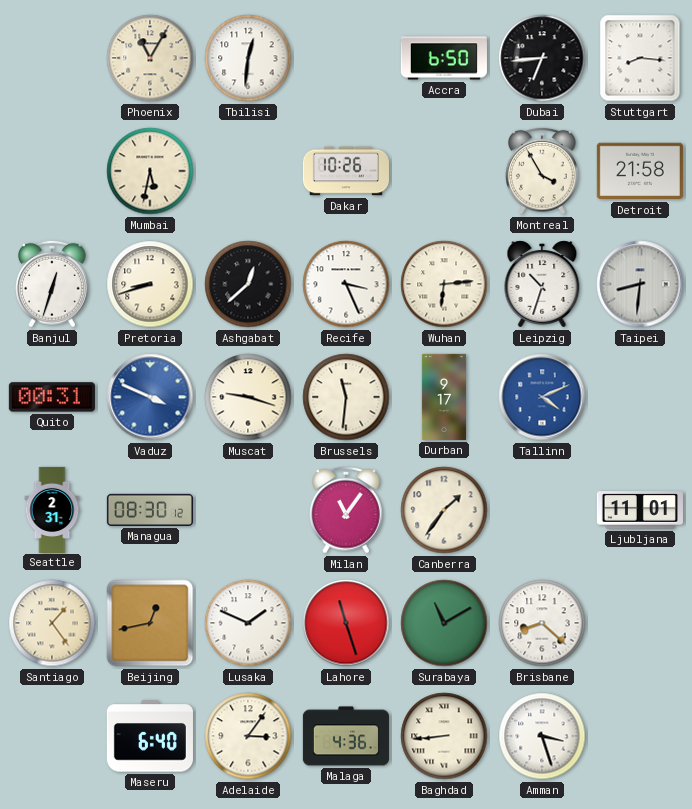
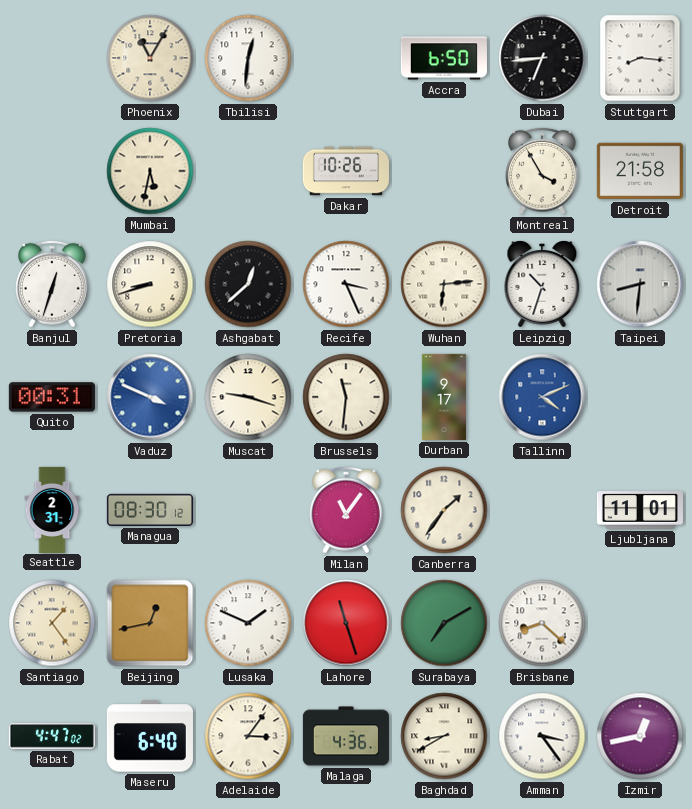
Surabaya: 11:10 -> 7:10 (444, 623)
Rabat: none -> 4:47 (52, 737)
Baghdad: 8:44 -> 8:40 (444, 736)
Amman: 3:27 -> 3:24 (542, 736)
Izmir: none -> 12:43 (640, 736)
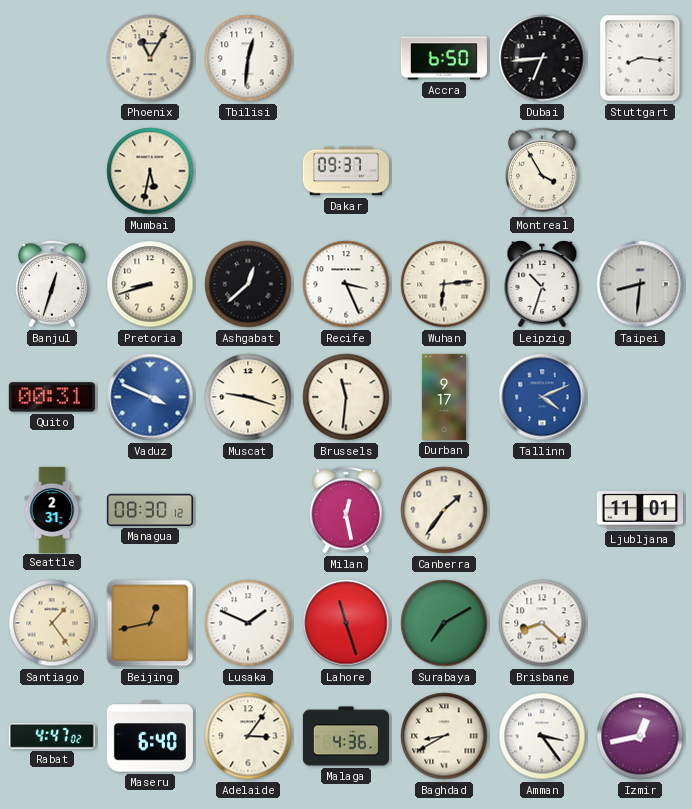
Dakar: 10:26 -> 09:37 (346, 171)
Detroit: 21:58 -> none (640, 171)
Milan: 11:06 -> 12:28 (347, 510)
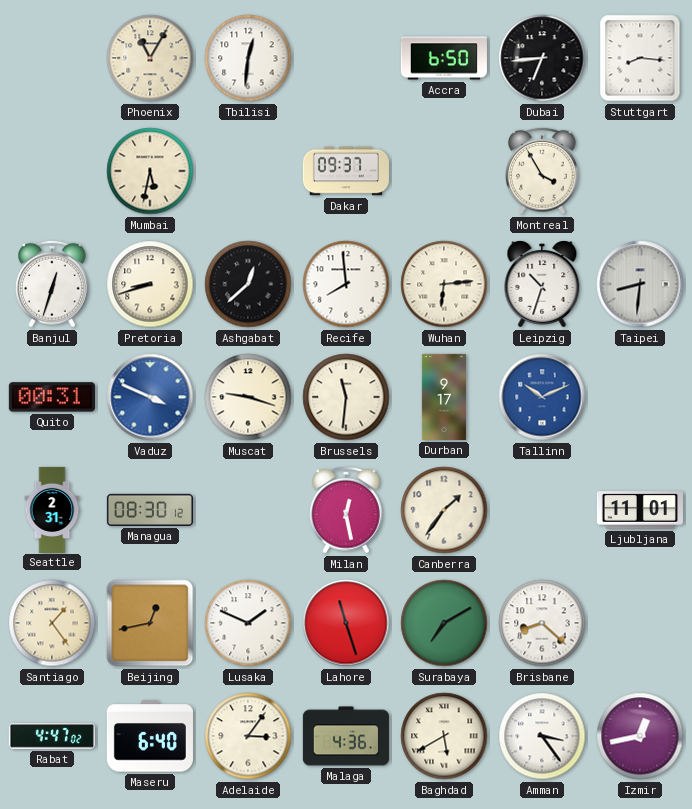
Recife: 3:26 -> 7:59 (346, 284)
Tallinn: 4:11 -> 10:11 (542, 397)
Baghdad: 8:40 -> 5:40 (444, 736)
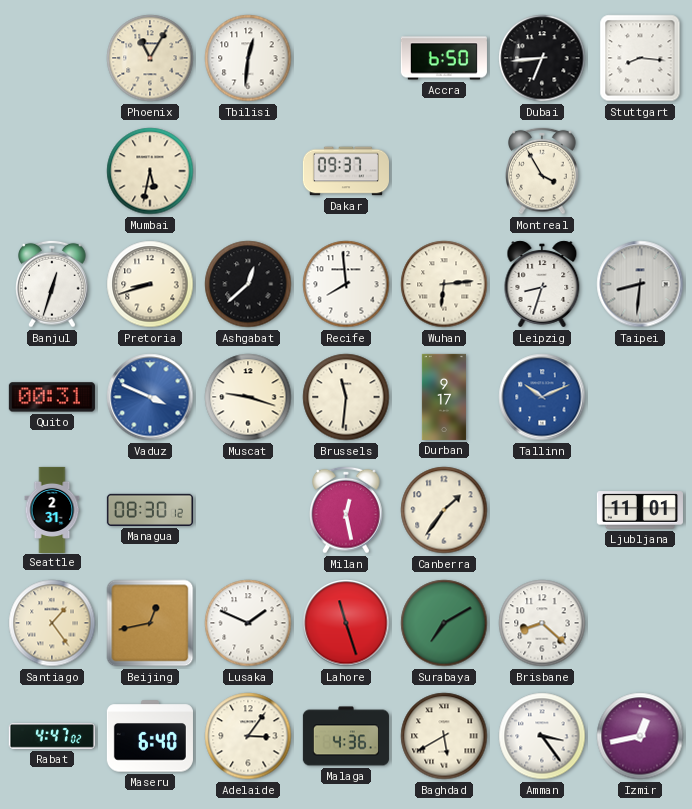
Leipzig: 10:33 -> 8:33 (542, 284)
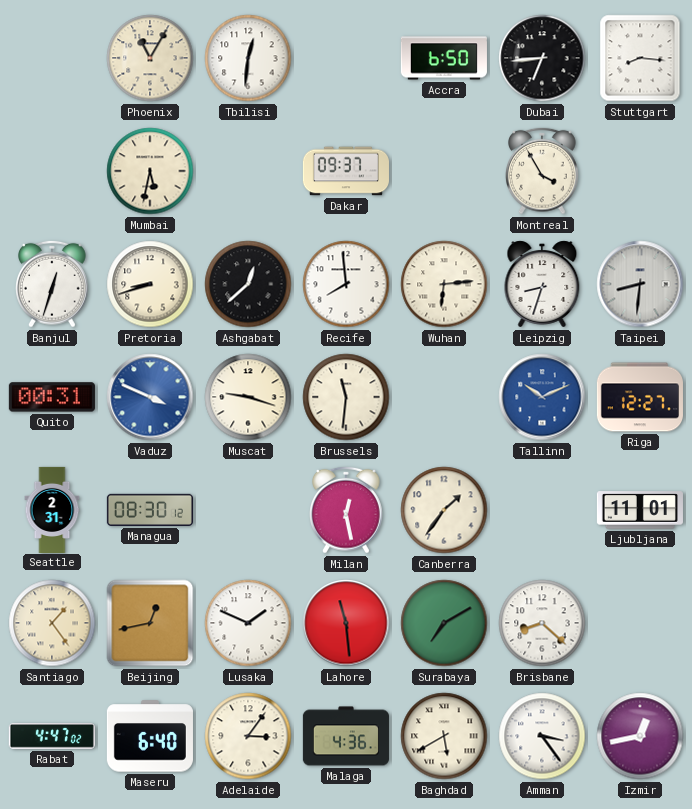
Durban: 9:17 -> none (444, 397)
Riga: none -> 12:27 (640, 397)
Lahore: 11:27 -> 11:29 (346, 623)
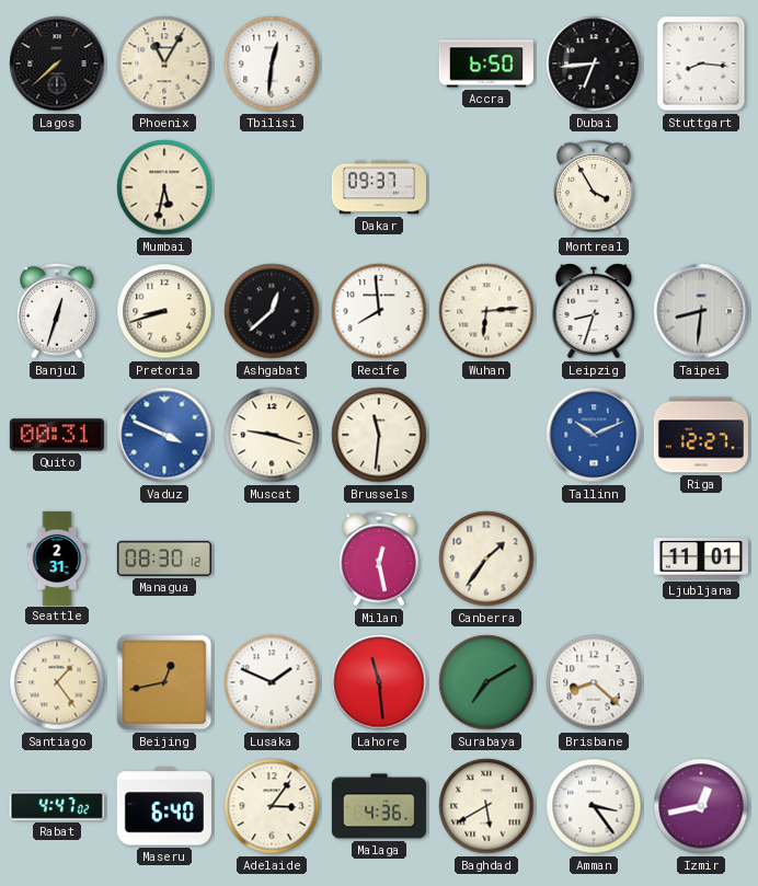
Lagos: none -> 7:38 (57, 64)
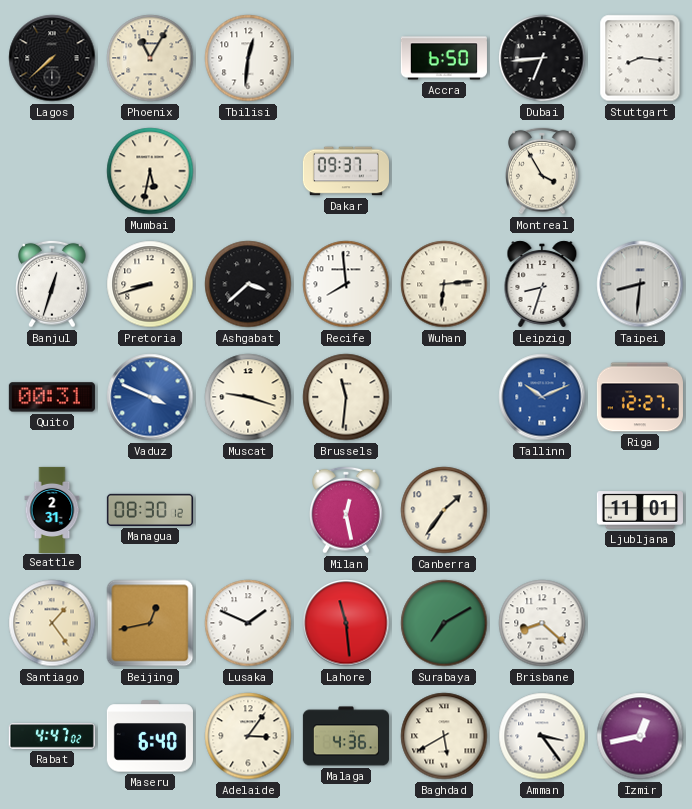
Ashgabat: 12:38 -> 3:38 (248, 284)
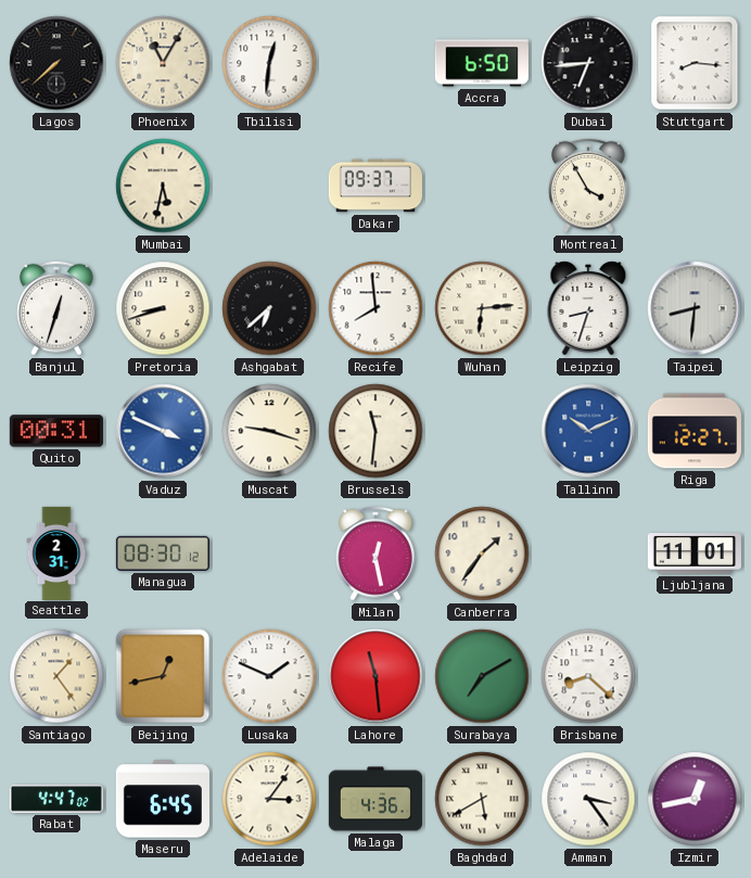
Ashgabat: 3:38 -> 6:38 (269, 308)
Maseru: 6:40 -> 6:45 (163, 799)
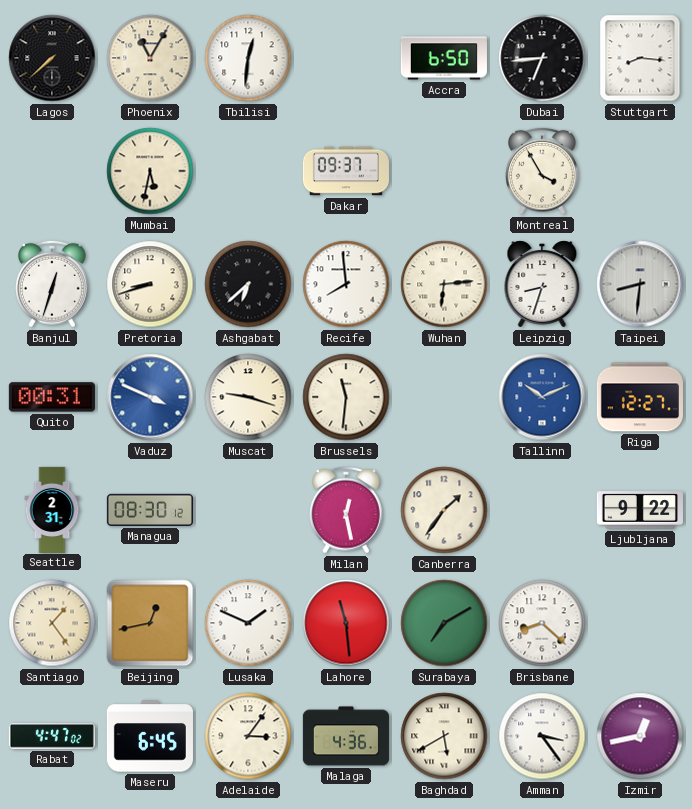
Ljubljana: 11:01 -> 9:22 (640, 510)
